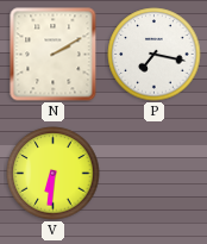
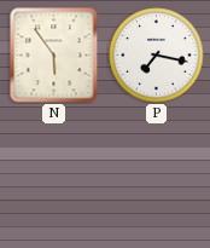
N: 2:10 -> 5:54 (54, 56)
V: 6:31 -> none (54, 174)
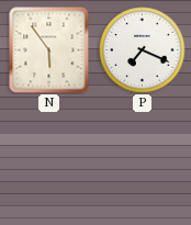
P: 7:17 -> 7:19 (143, 50)
